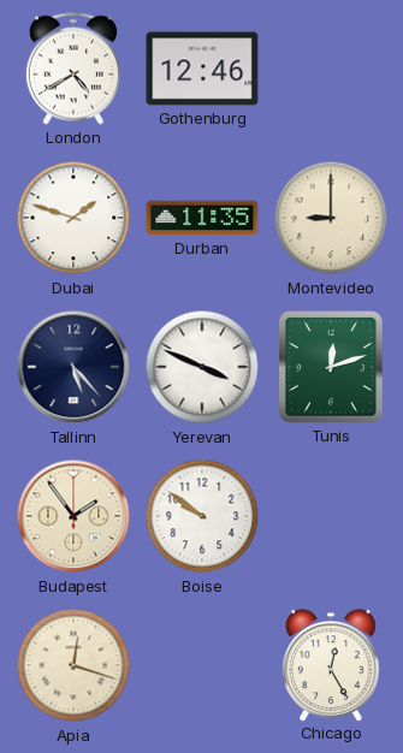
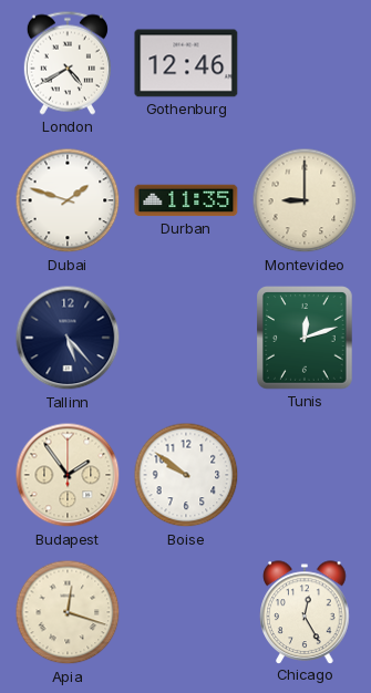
Yerevan: 3:49 -> none (202, 367)
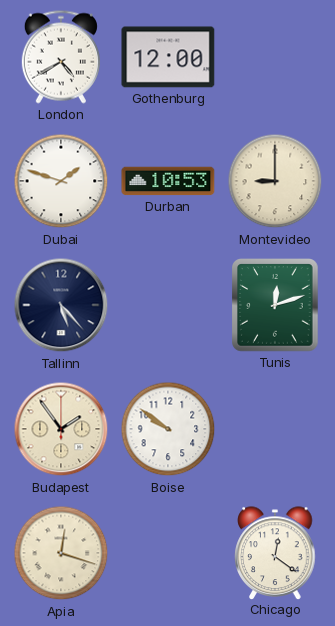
Gothenburg: 12:46 -> 12:00 (168, 57)
Durban: 11:35 -> 10:53 (168, 181)
Chicago: 12:25 -> 12:21 (275, 553)
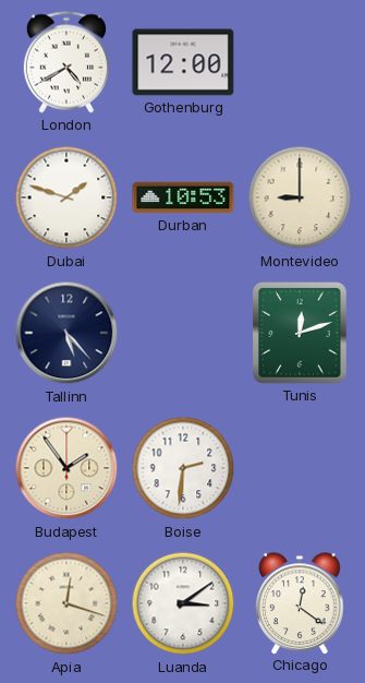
Boise: 9:51 -> 2:31 (183, 468)
Luanda: none -> 3:09 (183, 603)
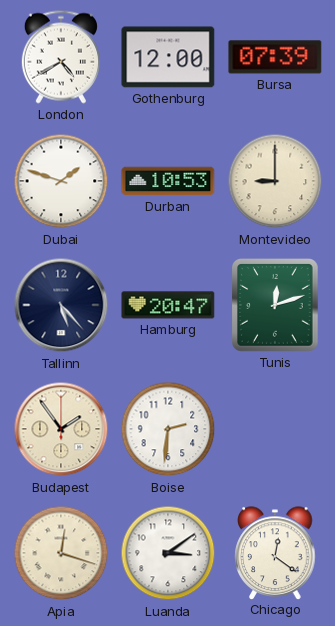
Bursa: none -> 07:39 (275, 57)
Hamburg: none -> 20:47 (168, 305)
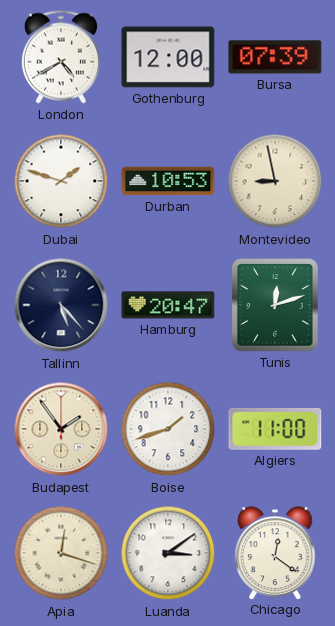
Montevideo: 9:00 -> 8:58 (275, 181)
Boise: 2:31 -> 1:42 (168, 429)
Algiers: none -> 11:00 (275, 429)
